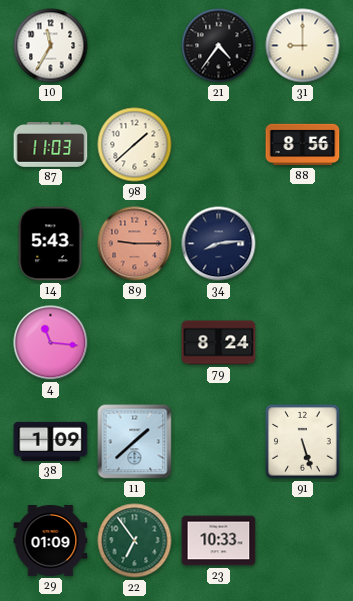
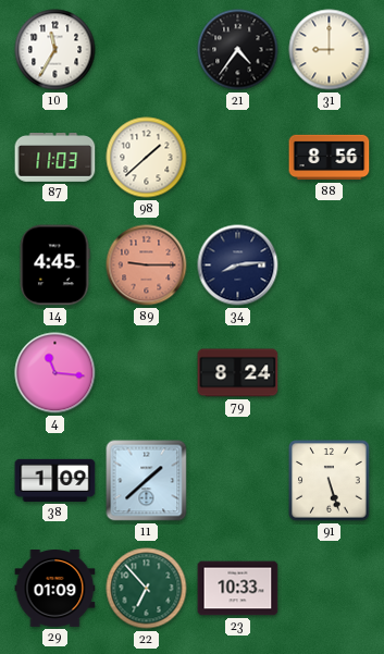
14: 5:43 -> 4:45 (54, 266)
22: 6:54 -> 6:53 (147, 589)
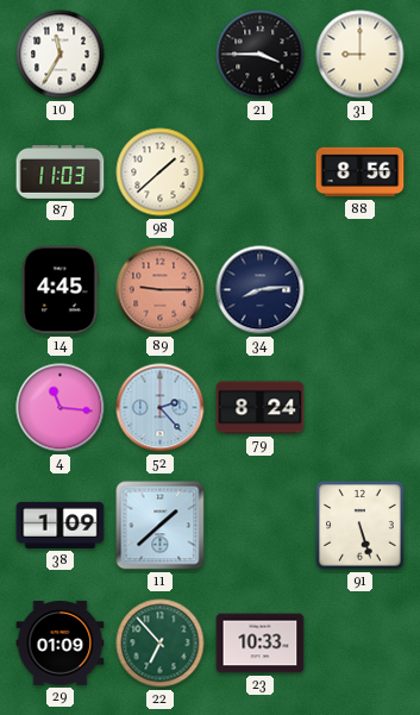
21: 4:36 -> 3:45 (261, 55)
52: none -> 2:23 (161, 408)
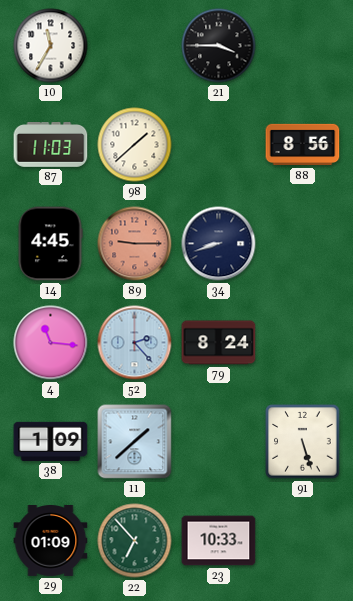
31: 9:00 -> none (361, 55)
34: 8:14 -> 8:42 (219, 244)
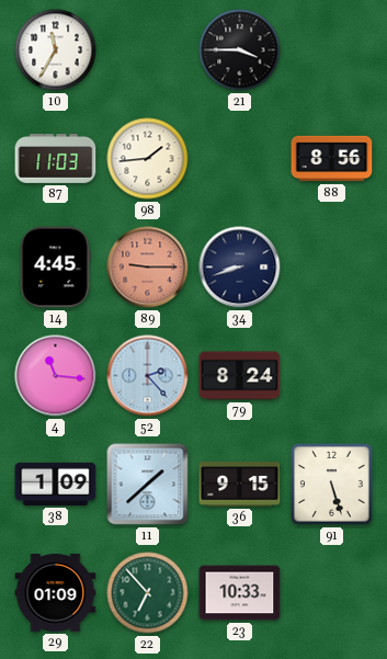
98: 1:38 -> 1:44 (148, 159)
36: none -> 9:15 (240, 485)
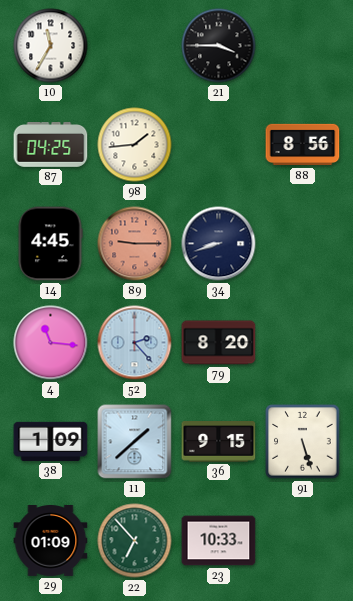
87: 11:03 -> 04:25 (51, 145)
79: 8:24 -> 8:20 (219, 343)
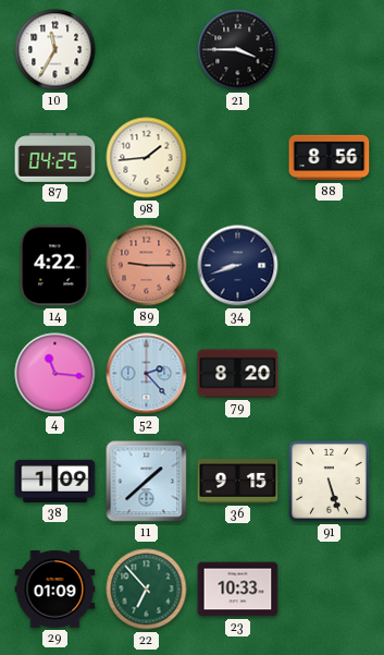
14: 4:45 -> 4:22 (54, 266)
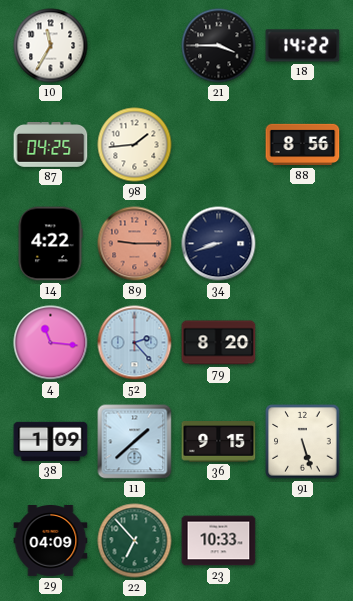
18: none -> 14:22 (303, 46)
29: 01:09 -> 04:09 (51, 541)
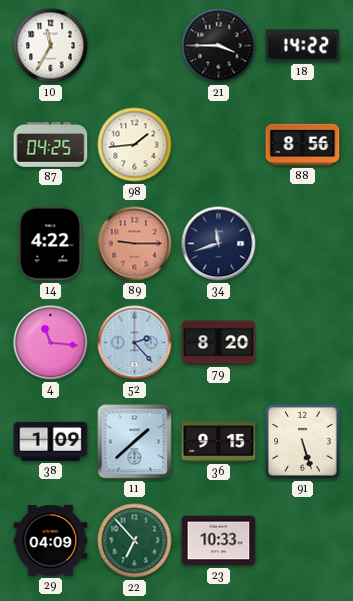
34: 8:42 -> 11:42 (219, 244)
